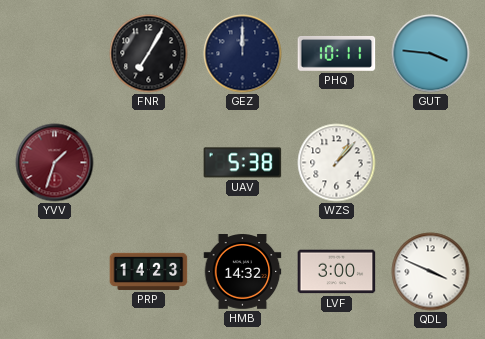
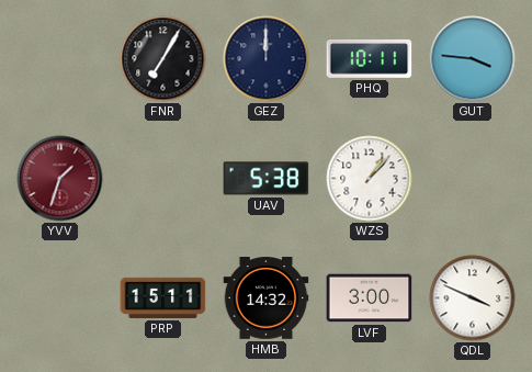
PRP: 14:23 -> 15:11 (163, 297)
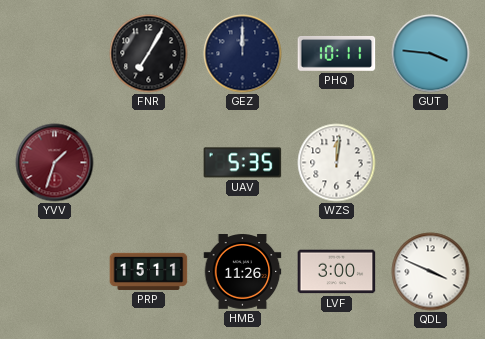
UAV: 5:38 -> 5:35 (243, 163)
WZS: 1:07 -> 12:01 (337, 163)
HMB: 14:32 -> 11:26 (243, 272)
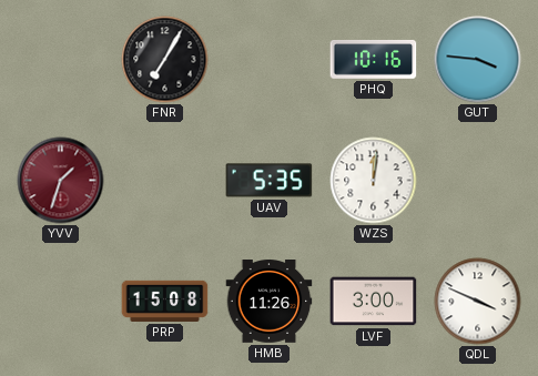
GEZ: 12:00 -> none (243, 54)
PHQ: 10:11 -> 10:16 (374, 60)
PRP: 15:11 -> 15:08 (165, 301)
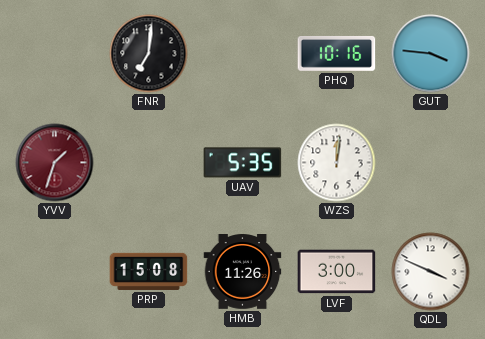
FNR: 7:05 -> 7:01 (149, 54)
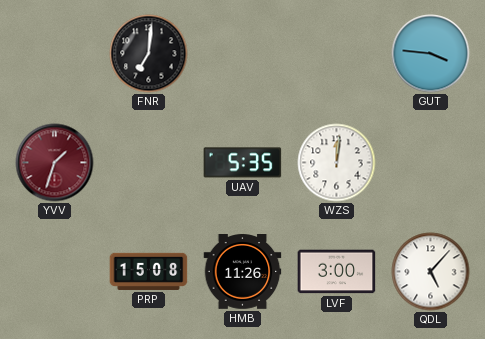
PHQ: 10:16 -> none (337, 54)
QDL: 3:49 -> 5:07 (431, 272)
